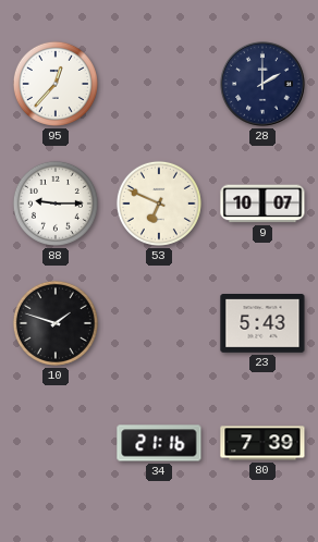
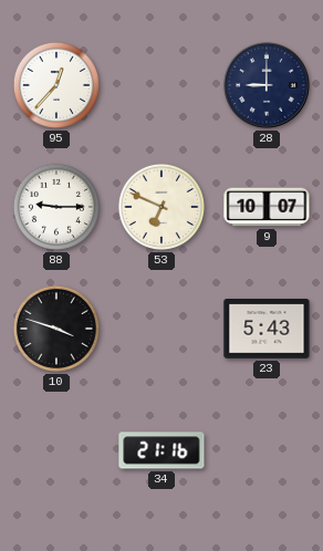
28: 2:00 -> 9:00 (267, 85)
10: 1:48 -> 3:48 (56, 329)
80: 7:39 -> none (262, 443)
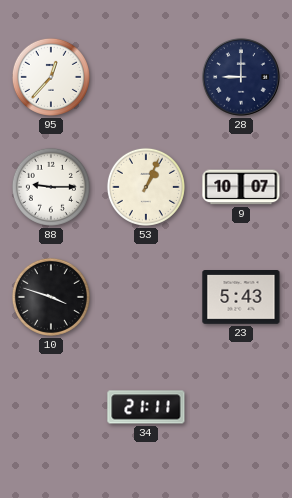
53: 6:49 -> 1:04 (146, 187)
34: 21:16 -> 21:11 (146, 407)
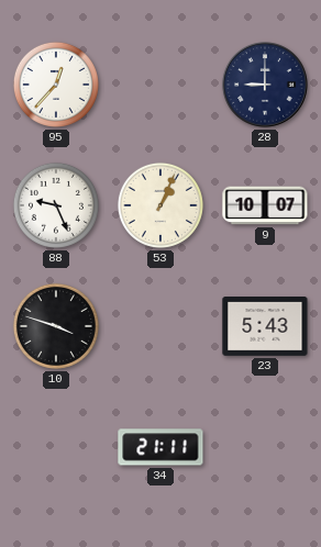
88: 9:15 -> 9:26 (56, 205)
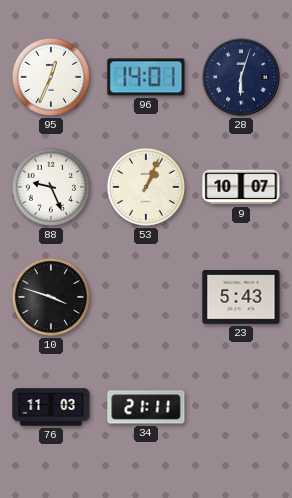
95: 12:37 -> 12:34 (51, 77)
96: none -> 14:01 (146, 77)
28: 9:00 -> 6:03 (241, 77)
76: none -> 11:03 (51, 407)
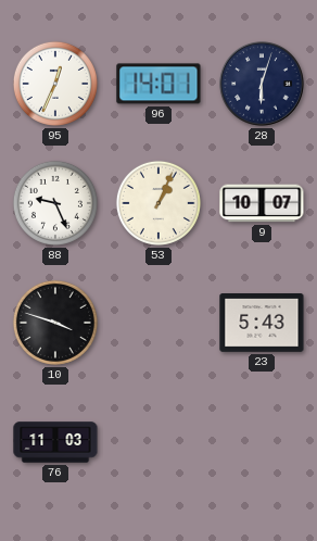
34: 21:11 -> none (146, 407)
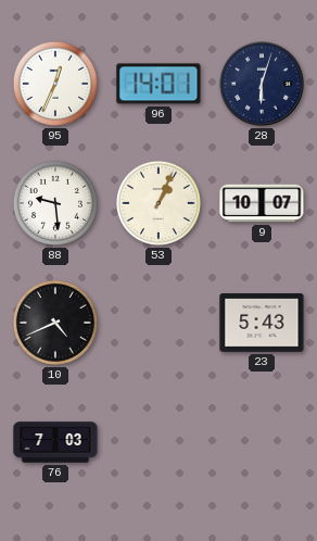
88: 9:26 -> 9:29 (55, 203)
10: 3:48 -> 4:41 (55, 323)
76: 11:03 -> 7:03 (55, 442)
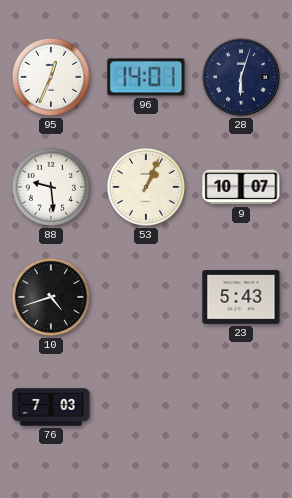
10: 4:41 -> 4:42 (51, 297)
